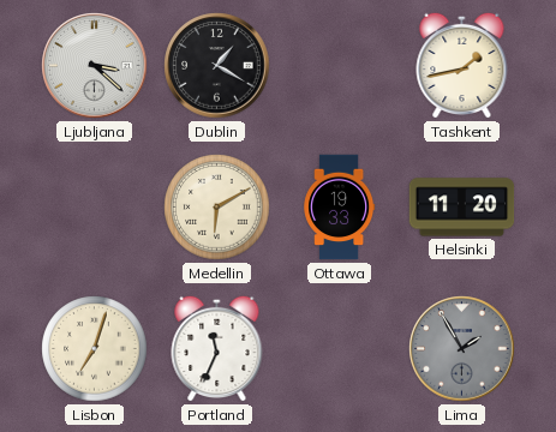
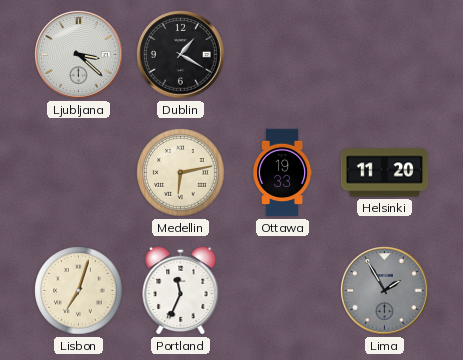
Tashkent: 1:43 -> none (462, 65)
Medellin: 6:10 -> 6:13 (181, 173)
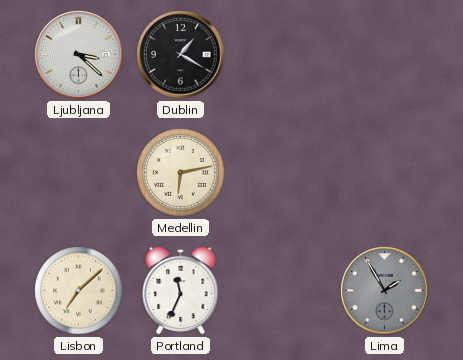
Ottawa: 19:33 -> none (283, 173)
Helsinki: 11:20 -> none (385, 173)
Lisbon: 7:03 -> 7:08 (79, 291)
